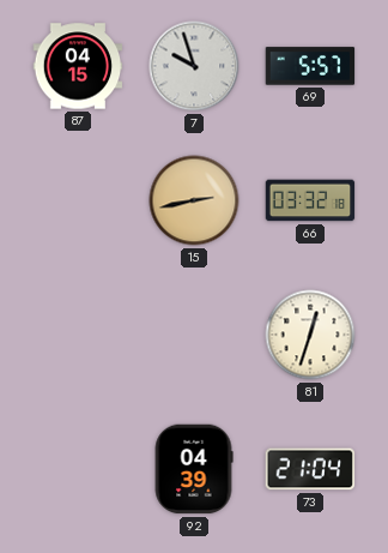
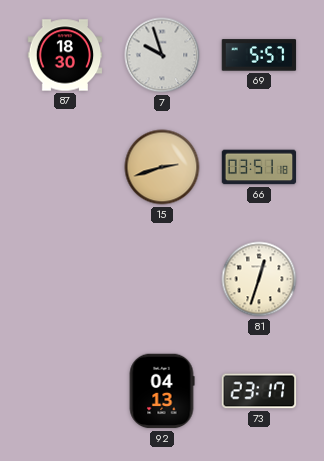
87: 04:15 -> 18:30 (65, 55)
15: 2:43 -> 2:42 (162, 167)
66: 03:32 -> 03:51 (259, 167)
92: 04:39 -> 04:13 (162, 391)
73: 21:04 -> 23:17 (259, 391)
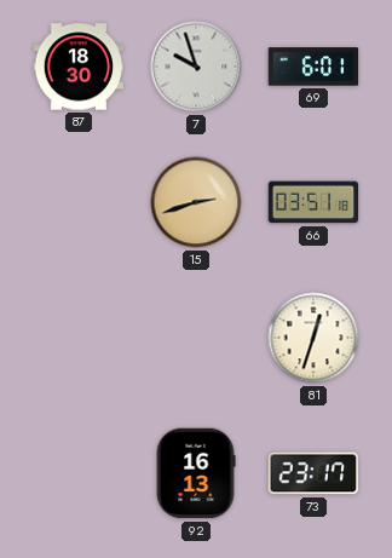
69: 5:57 -> 6:01 (313, 67)
92: 04:13 -> 16:13 (196, 473)
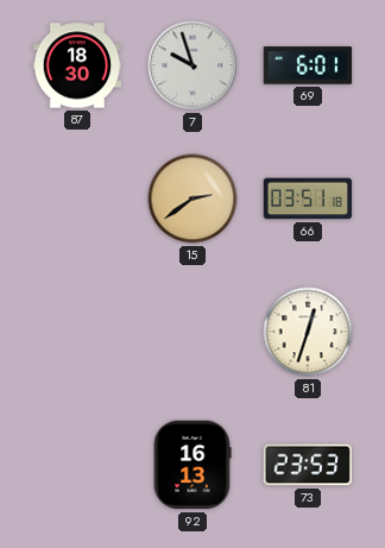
15: 2:42 -> 2:39 (192, 199)
73: 23:17 -> 23:53 (308, 465)
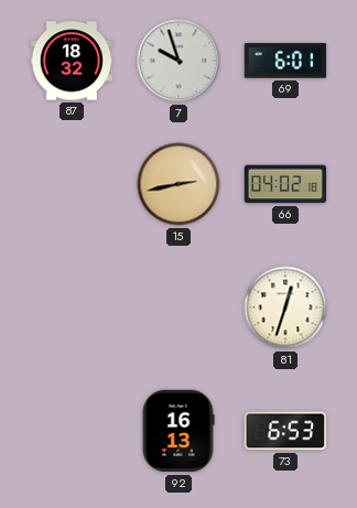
87: 18:30 -> 18:32 (72, 61)
15: 2:39 -> 2:43 (178, 184)
66: 03:51 -> 04:02 (285, 184)
73: 23:53 -> 6:53 (285, 431)
